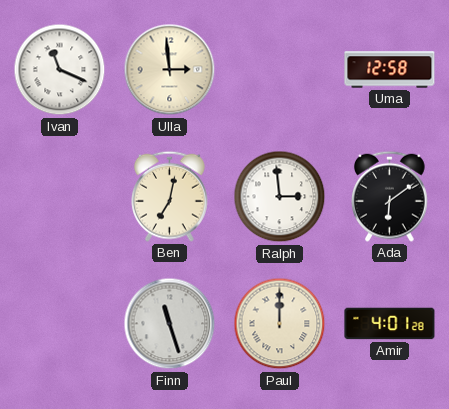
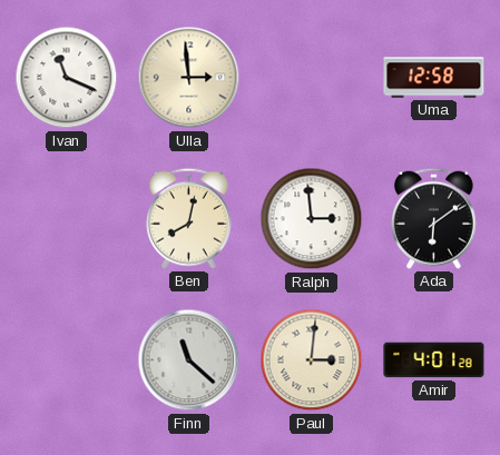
Ben: 7:02 -> 8:02 (189, 218)
Finn: 11:27 -> 11:22 (189, 360)
Paul: 12:00 -> 3:01 (312, 360)
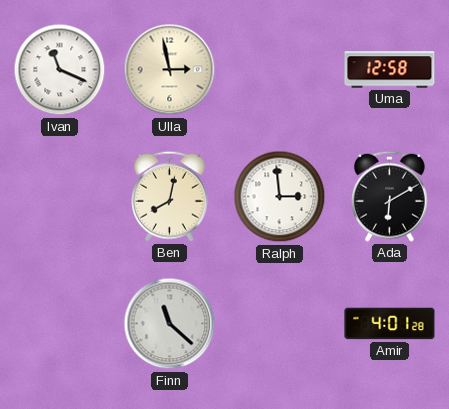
Ulla: 2:59 -> 2:58 (170, 70)
Ada: 6:09 -> 6:10 (390, 196)
Paul: 3:01 -> none (312, 360)
